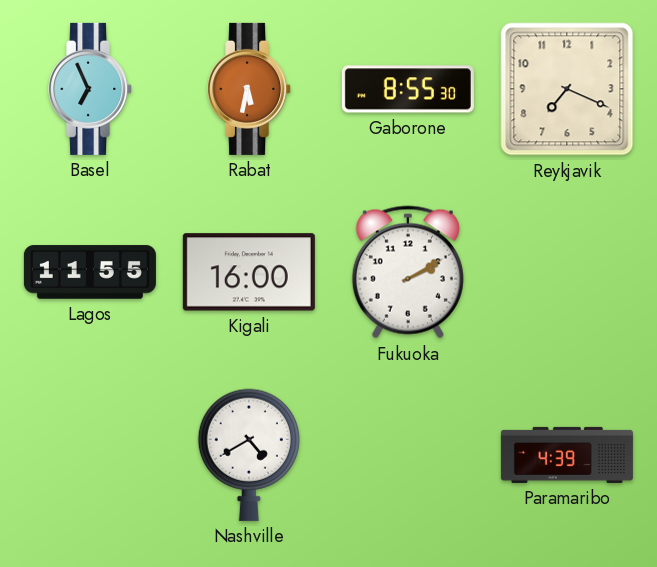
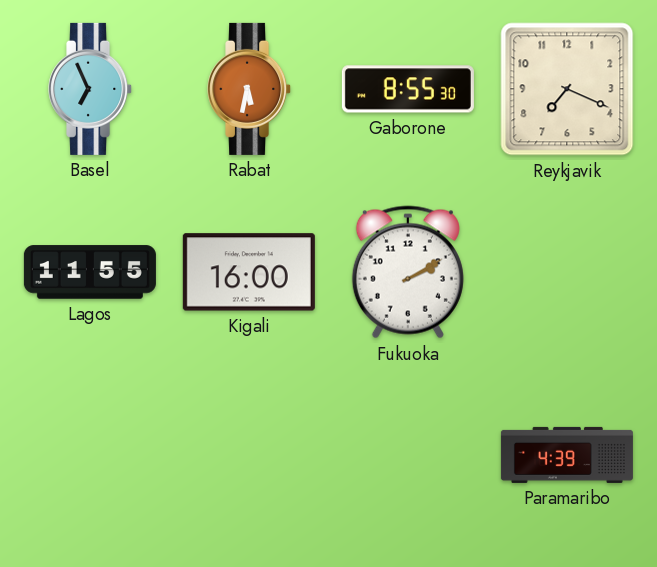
Nashville: 4:40 -> none (249, 455)
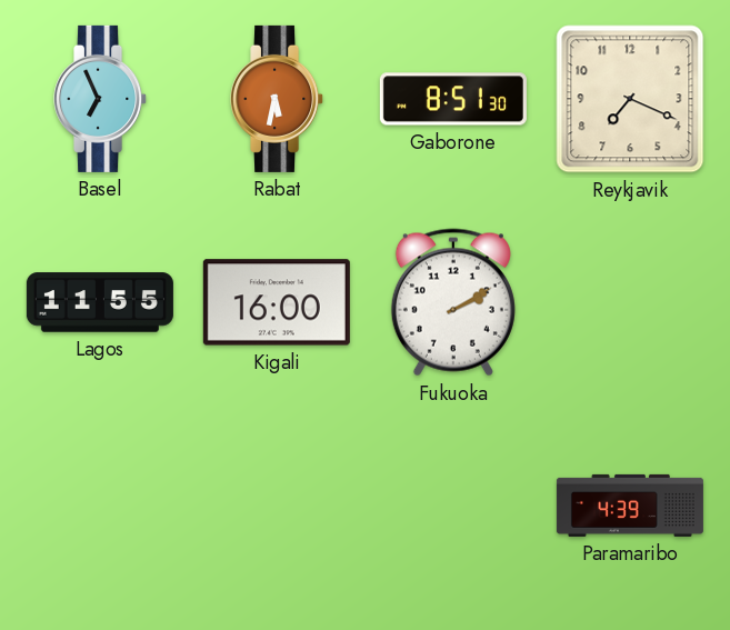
Gaborone: 8:55 -> 8:51 (453, 99)
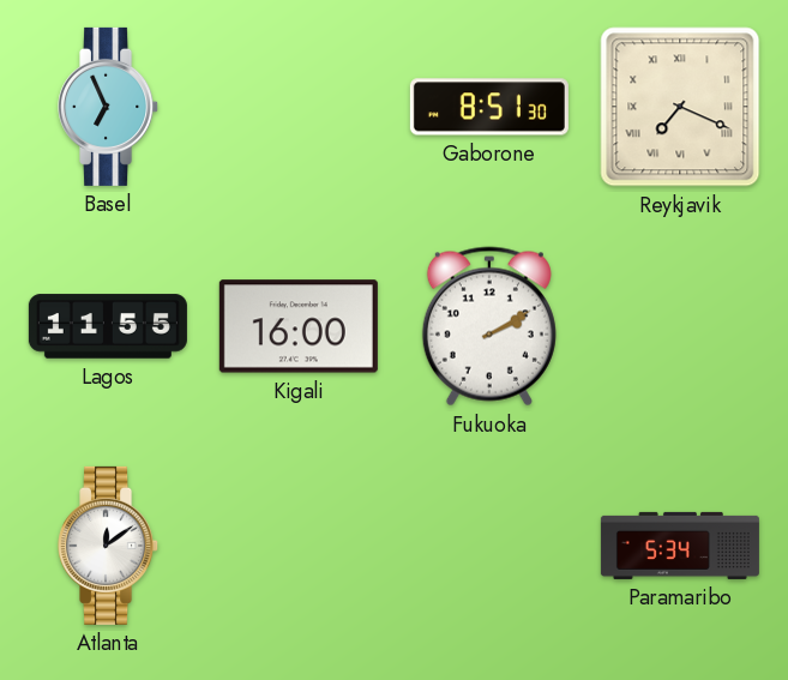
Rabat: 5:32 -> none (278, 99)
Reykjavik numerals: Arabic -> Roman (680, 107)
Atlanta: none -> 12:09 (109, 546)
Paramaribo: 4:39 -> 5:34 (680, 546)
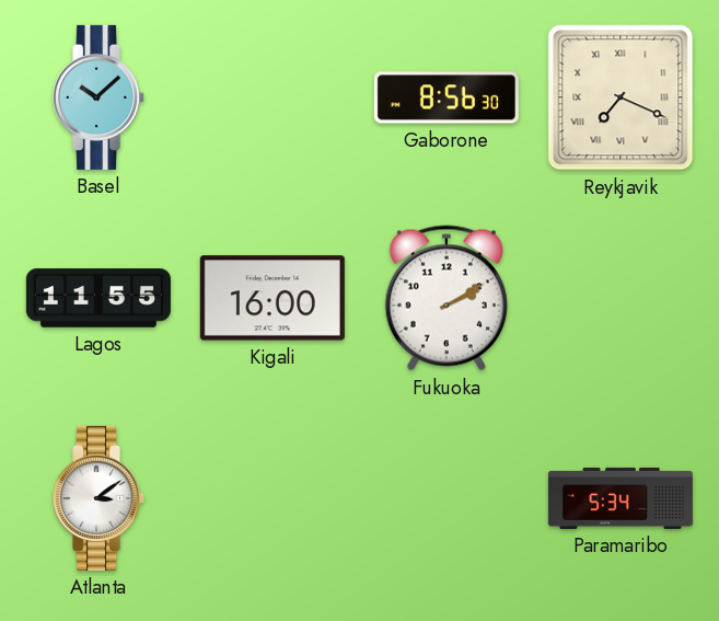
Basel: 6:56 -> 10:08 (100, 97)
Gaborone: 8:51 -> 8:56 (447, 97)
Atlanta: 12:09 -> 3:09 (100, 498)
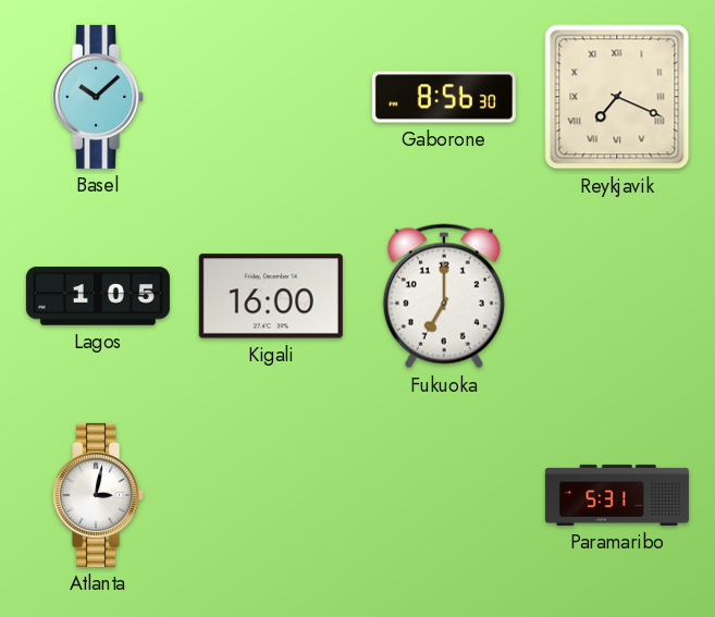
Lagos: 11:55 -> 1:05 (98, 296)
Fukuoka: 2:10 -> 7:00 (444, 296)
Atlanta: 3:09 -> 3:02 (99, 495)
Paramaribo: 5:34 -> 5:31 (617, 495)
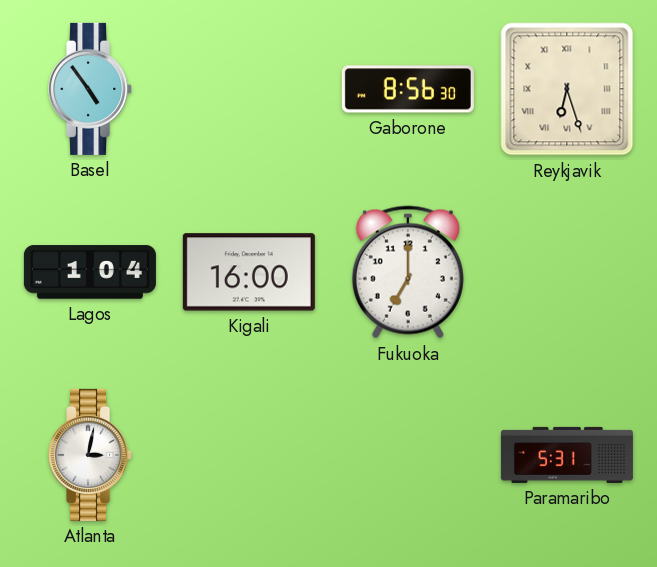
Basel: 10:08 -> 4:54 (91, 89)
Reykjavik: 7:19 -> 6:27 (567, 89)
Lagos: 1:05 -> 1:04 (90, 272)
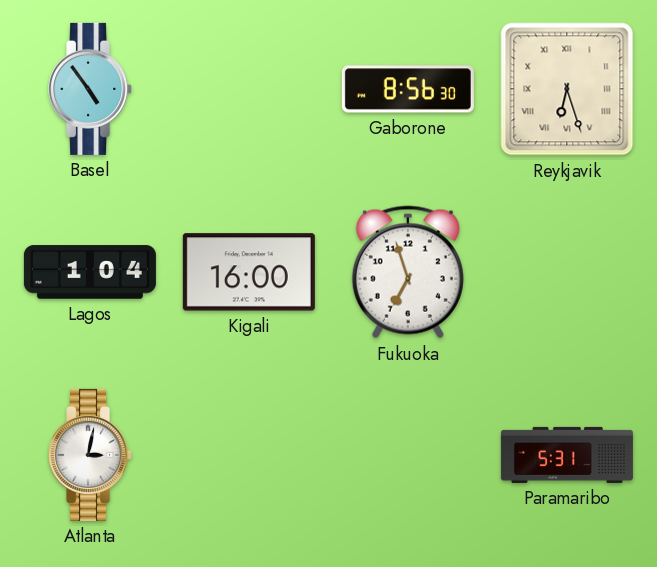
Fukuoka: 7:00 -> 6:57 (408, 272)
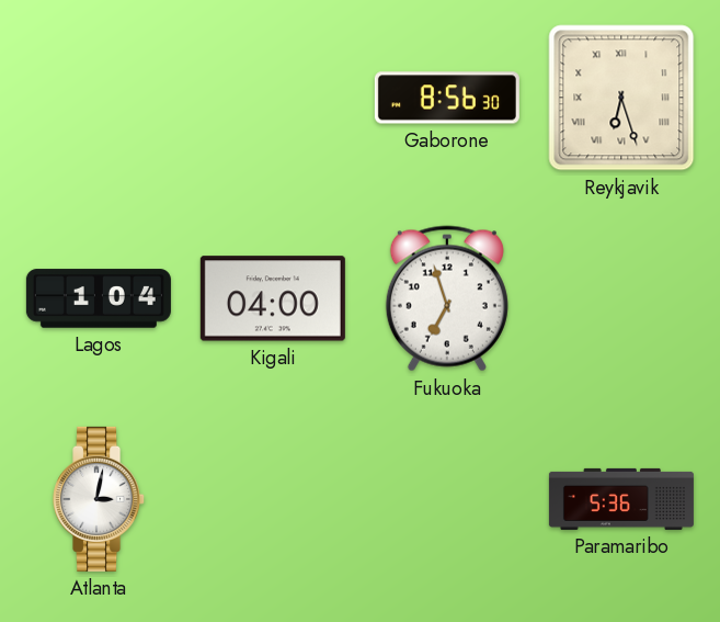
Basel: 4:54 -> none (91, 89)
Kigali: 16:00 -> 04:00 (273, 298)
Paramaribo: 5:31 -> 5:36 (621, 499)
